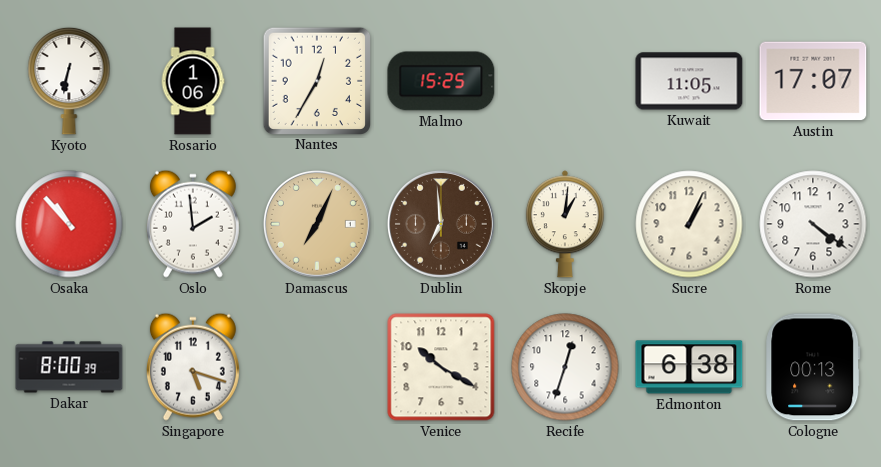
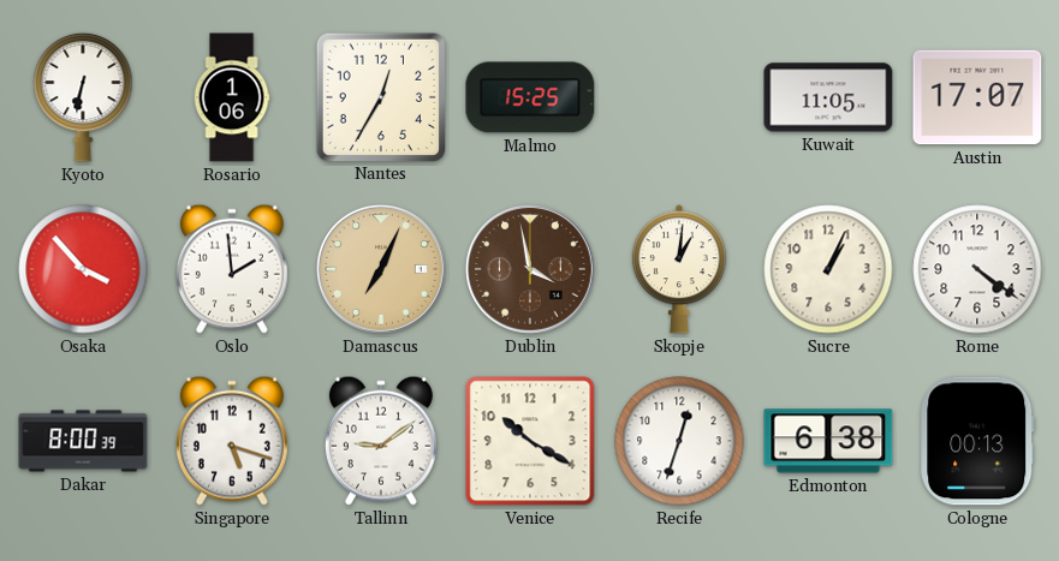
Osaka: 10:53 -> 3:53 (83, 269)
Dublin: 6:59 -> 3:58 (530, 269)
Tallinn: none -> 9:09 (381, 441)
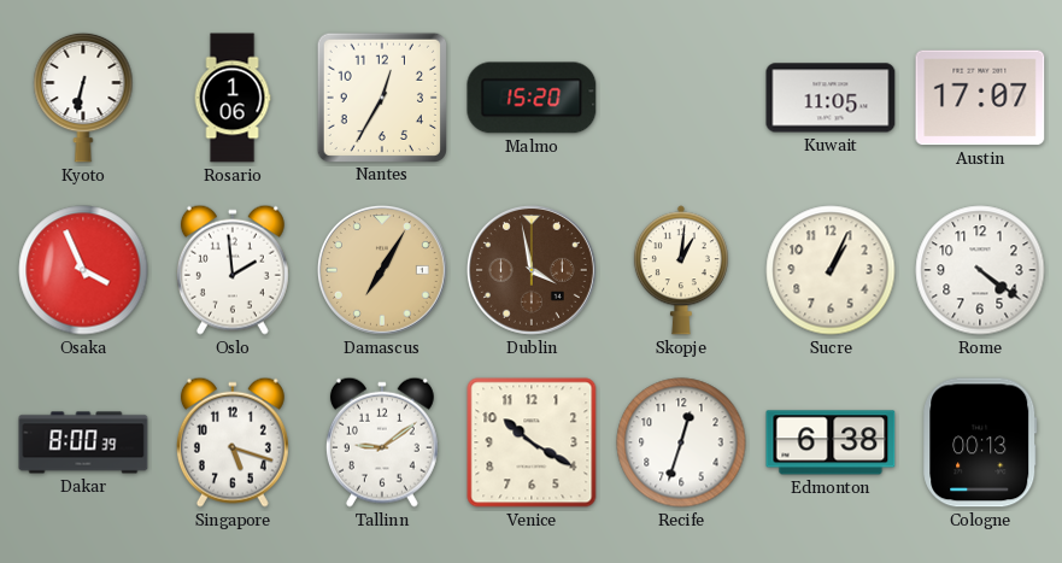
Malmo: 15:25 -> 15:20 (532, 98)
Osaka: 3:53 -> 3:56 (83, 270)
Damascus: 7:04 -> 7:05 (382, 270)
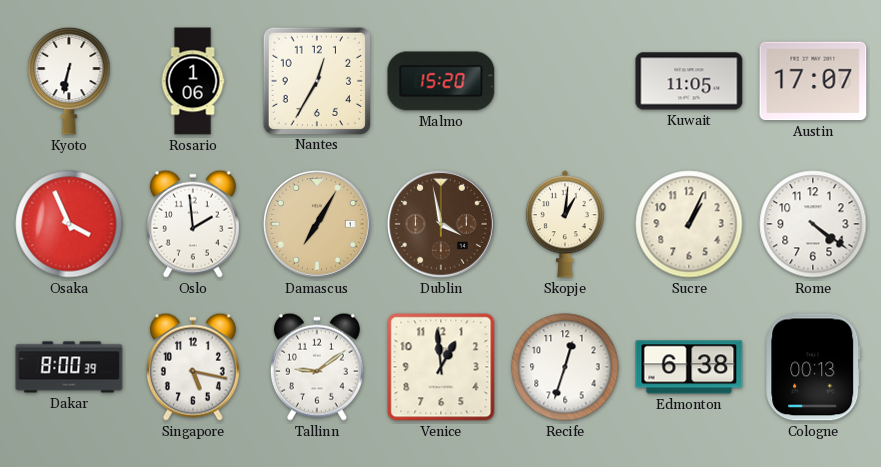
Singapore: 5:18 -> 5:17 (193, 367)
Venice: 10:20 -> 12:59 (441, 367)
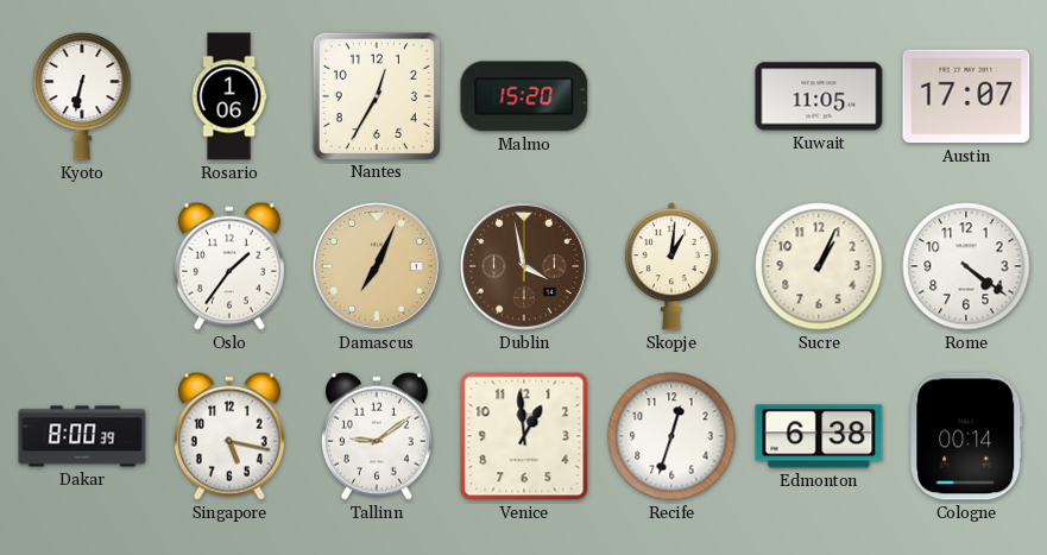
Osaka: 3:56 -> none (69, 224)
Oslo: 1:59 -> 1:36 (229, 266)
Damascus: 7:05 -> 7:04 (377, 266)
Cologne: 00:13 -> 00:14 (966, 436)
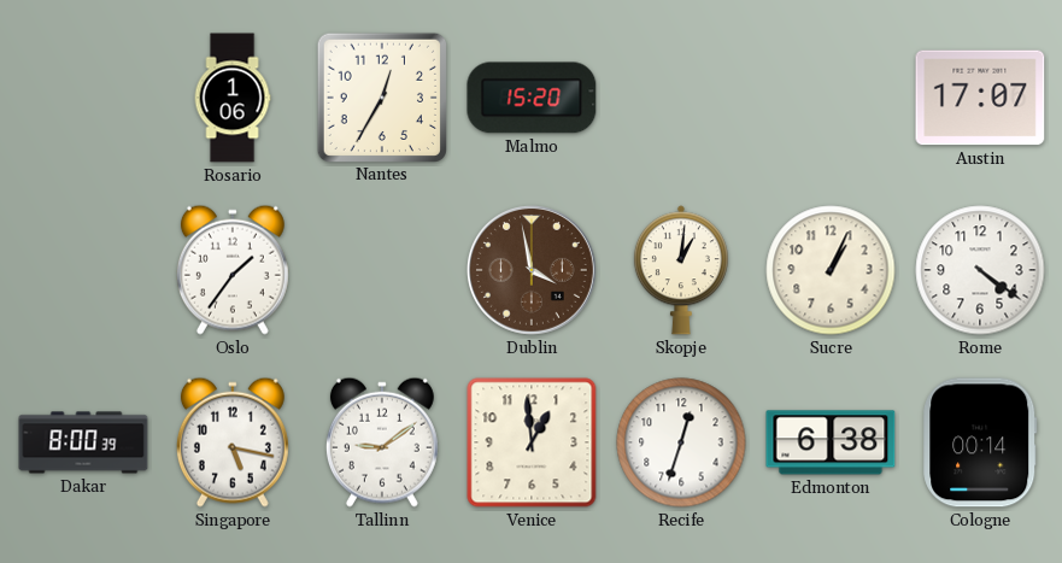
Kyoto: 6:32 -> none (82, 96)
Kuwait: 11:05 -> none (819, 96)
Damascus: 7:04 -> none (377, 266)
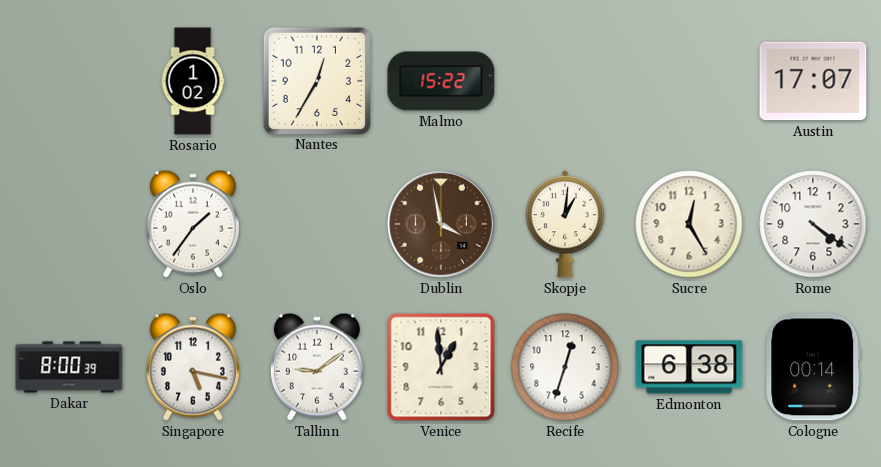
Rosario: 1:06 -> 1:02 (193, 81)
Malmo: 15:20 -> 15:22 (441, 81)
Sucre: 1:04 -> 12:25 (689, 224)
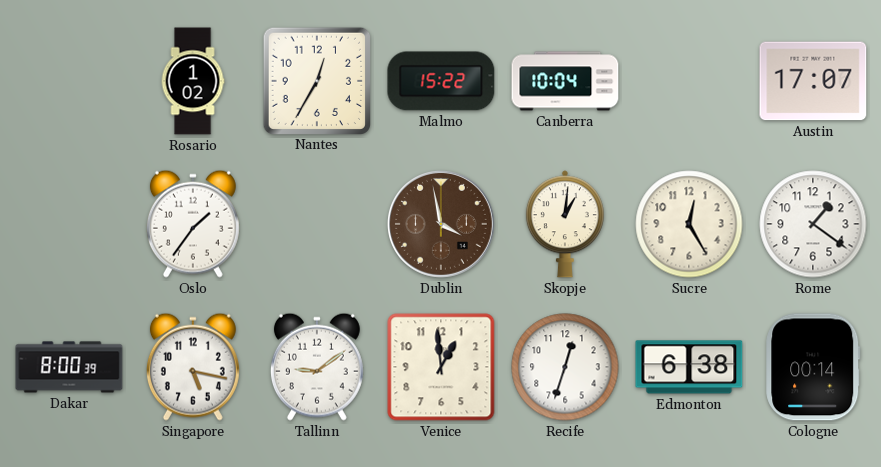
Canberra: none -> 10:04 (565, 81)
Rome: 4:21 -> 1:21 (813, 224)
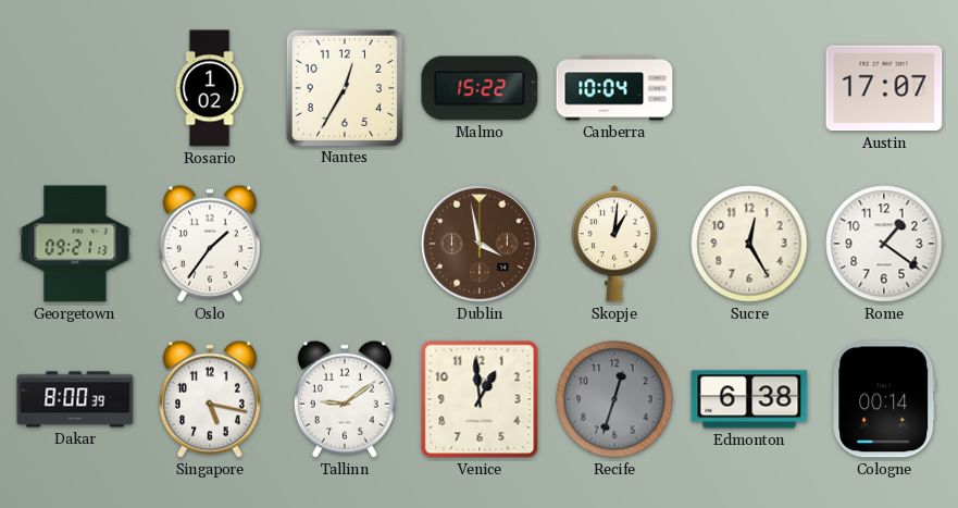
Georgetown: none -> 09:21 (75, 244)
Recife dial: white -> grey (614, 399)
